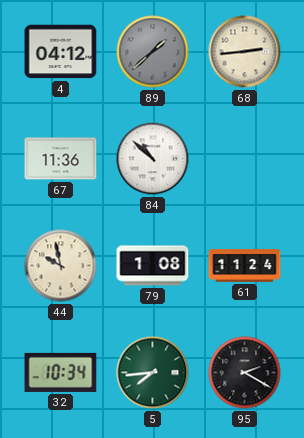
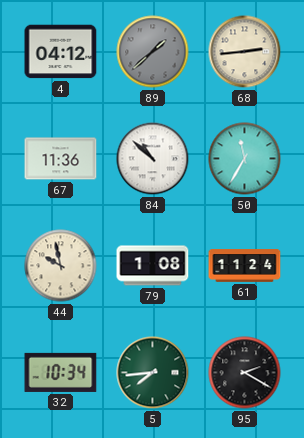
50: none -> 11:35 (245, 159)
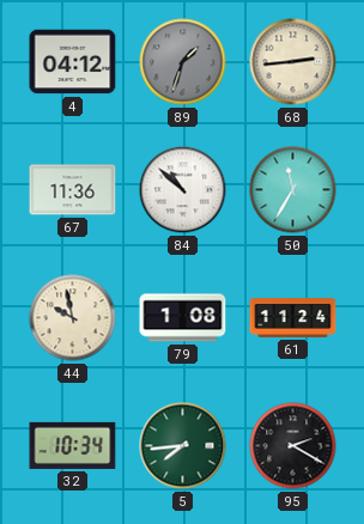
89: 1:38 -> 1:33 (183, 62)
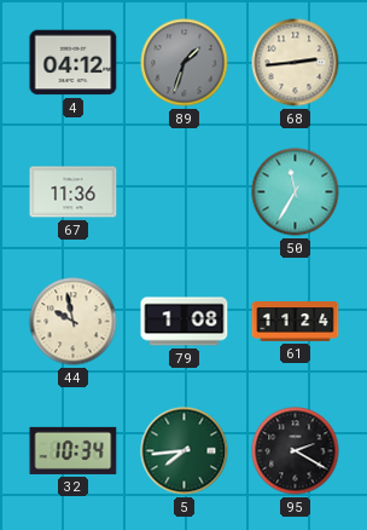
84: 10:52 -> none (183, 190)
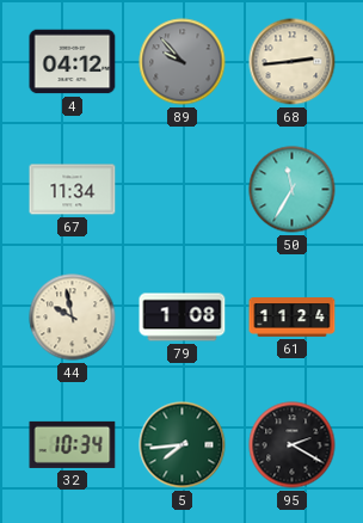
89: 1:33 -> 9:53 (183, 62)
67: 11:36 -> 11:34 (73, 190)
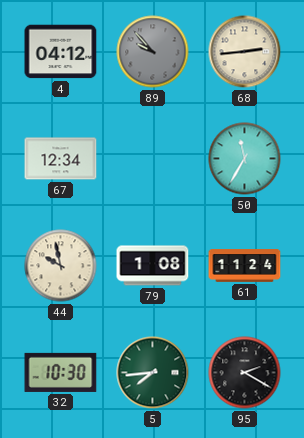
67: 11:34 -> 12:34 (61, 159)
32: 10:34 -> 10:30 (61, 372)
